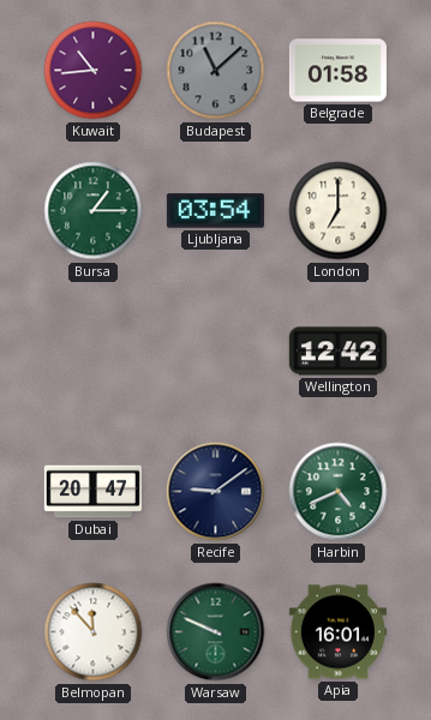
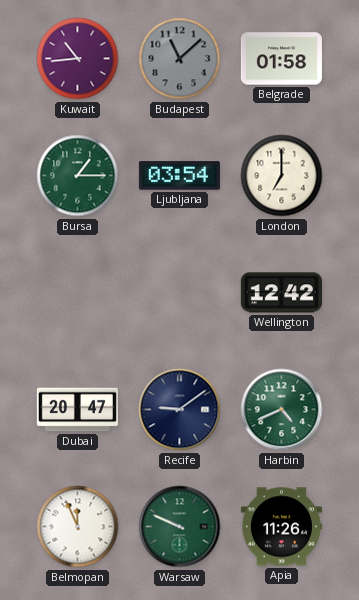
Belmopan: 11:53 -> 11:56 (78, 527)
Apia: 16:01 -> 11:26 (281, 527)
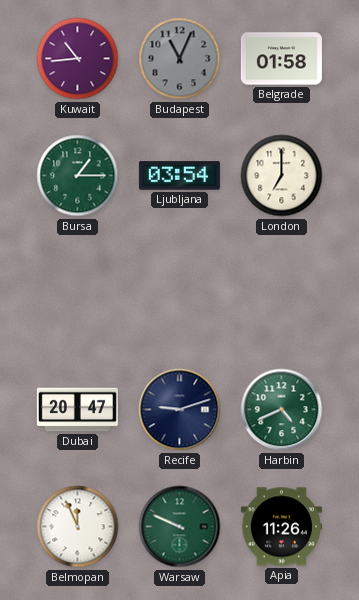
Budapest: 11:08 -> 11:04 (180, 59)
Wellington: 12:42 -> none (281, 293)
Recife: 9:09 -> 9:12 (180, 410)
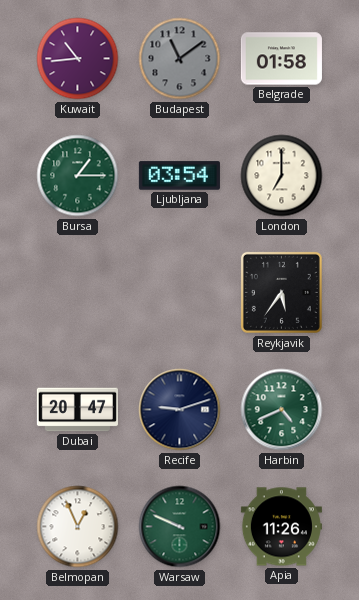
Budapest: 11:04 -> 11:09 (180, 59)
Reykjavik: none -> 5:36 (281, 292)
Belmopan: 11:56 -> 12:56 (78, 527)
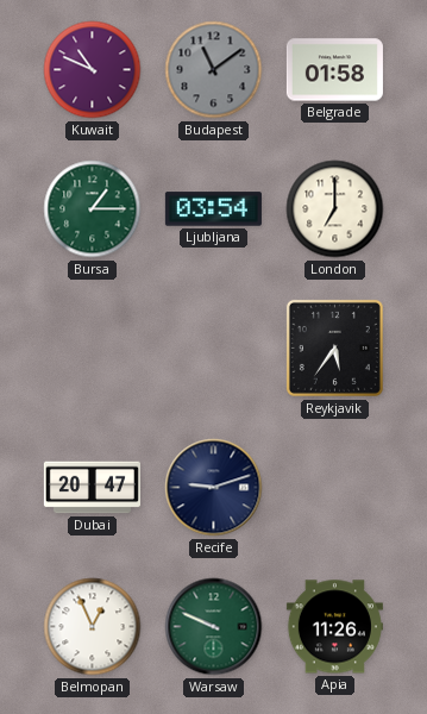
Kuwait: 10:44 -> 10:49 (93, 70)
Harbin: 4:41 -> none (282, 410)
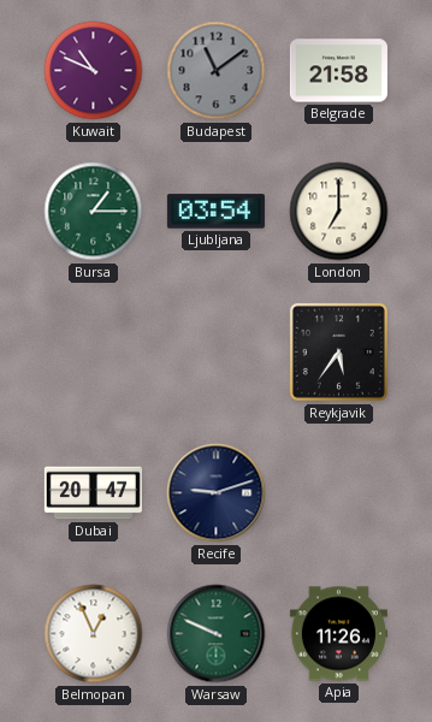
Belgrade: 01:58 -> 21:58 (338, 71)
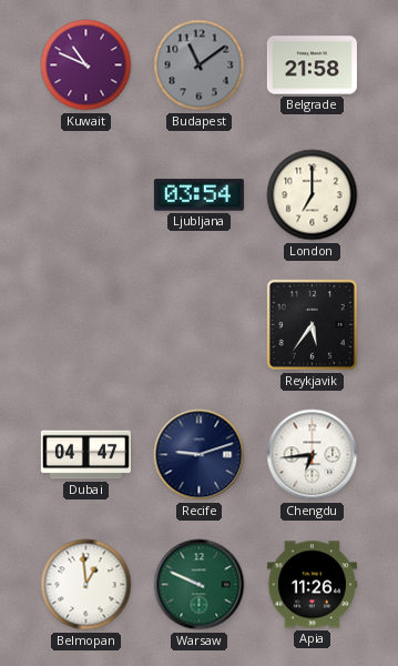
Bursa: 1:15 -> none (94, 212)
Dubai: 20:47 -> 04:47 (85, 455)
Chengdu: none -> 6:44 (313, 455)
Belmopan: 12:56 -> 12:59 (86, 585)
